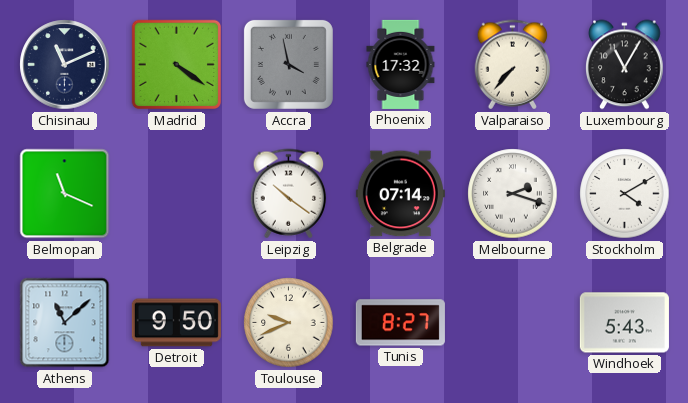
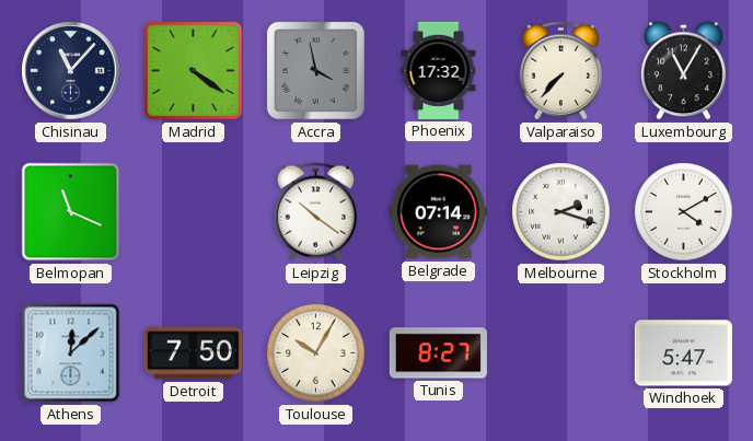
Chisinau: 11:11 -> 11:07 (71, 71)
Athens: 11:08 -> 12:08 (71, 353)
Detroit: 9:50 -> 7:50 (193, 353)
Toulouse: 9:41 -> 10:05 (316, 353)
Windhoek: 5:43 -> 5:47 (683, 353)
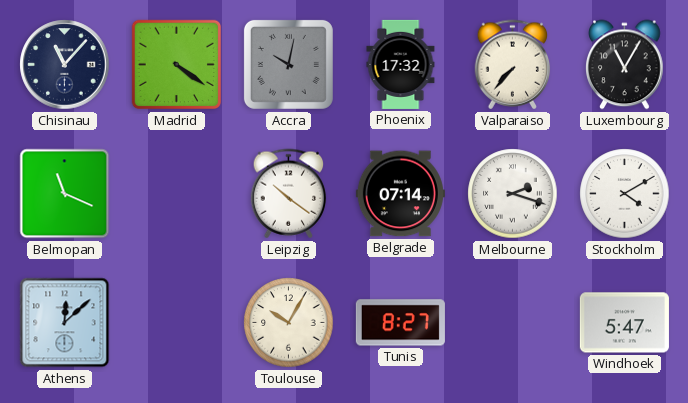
Accra: 3:58 -> 10:02 (288, 64)
Detroit: 7:50 -> none (193, 353)
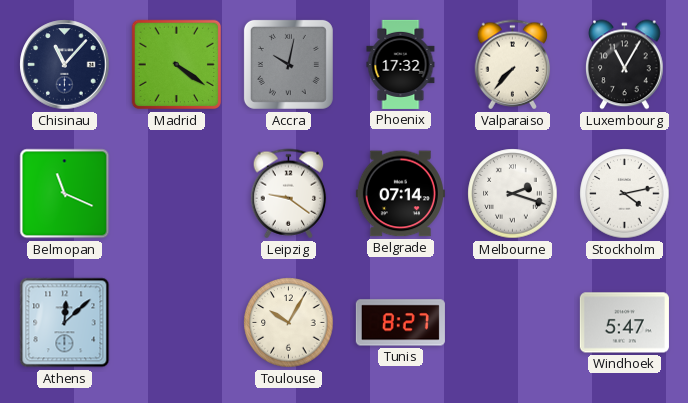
Leipzig: 10:21 -> 9:21 (289, 194)
Stockholm: 4:10 -> 4:13 (625, 194)
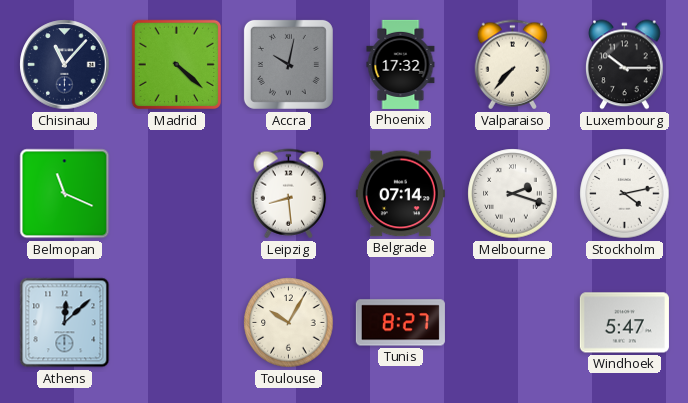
Madrid: 4:21 -> 4:22 (177, 65)
Luxembourg: 11:05 -> 10:15 (625, 65)
Leipzig: 9:21 -> 8:29 (289, 194)
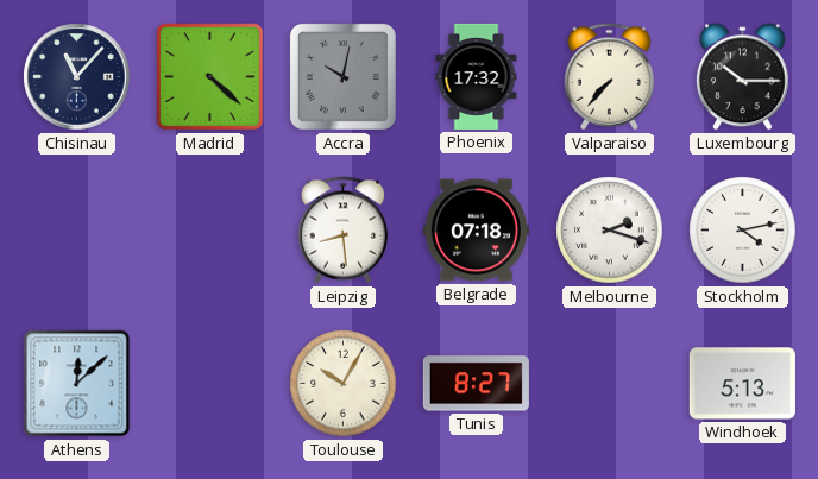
Belmopan: 11:19 -> none (65, 194)
Belgrade: 07:14 -> 07:18 (476, 231)
Windhoek: 5:47 -> 5:13 (742, 384)
